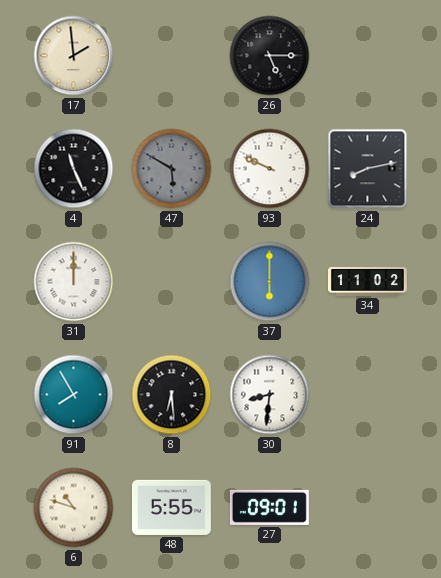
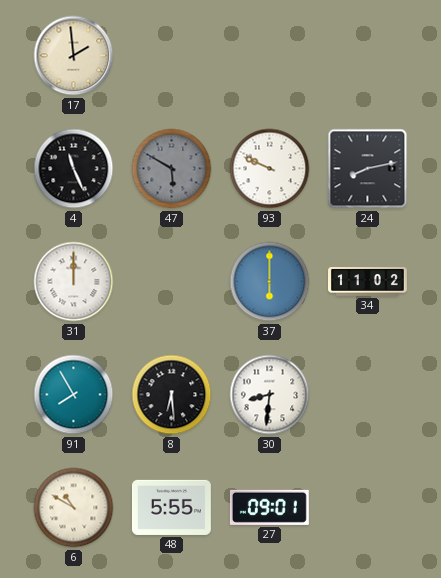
26: 5:15 -> none (270, 56)
6: 10:48 -> 10:50 (74, 508)
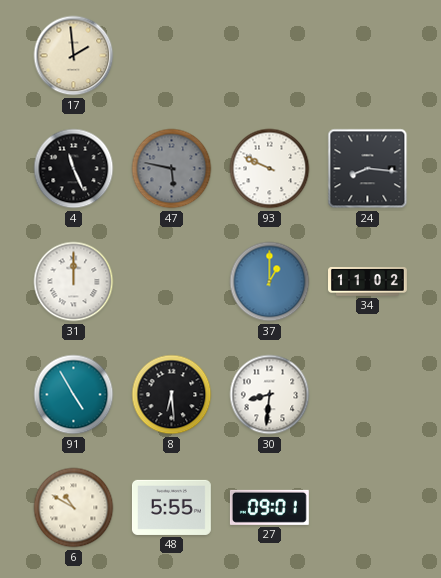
47: 5:50 -> 5:47 (172, 169)
24: 8:13 -> 8:16 (368, 169)
37: 6:00 -> 1:00 (270, 282)
91: 7:55 -> 4:55 (74, 395)
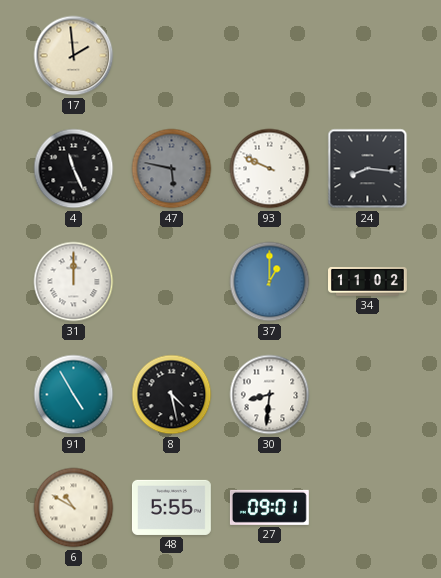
8: 6:29 -> 4:28 (172, 395)
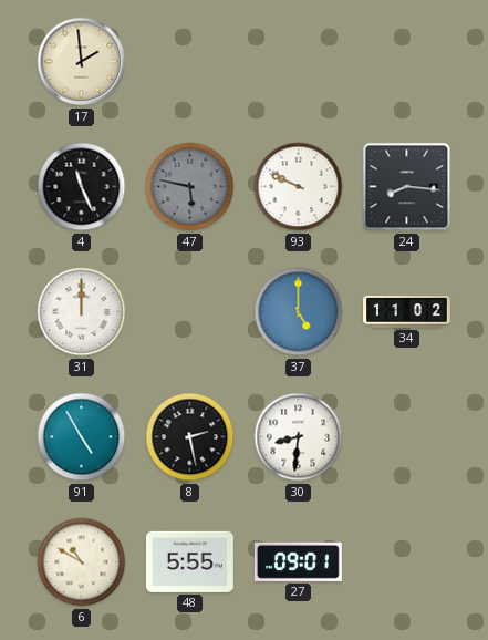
37: 1:00 -> 5:00 (299, 312)
8: 4:28 -> 2:28 (190, 437)
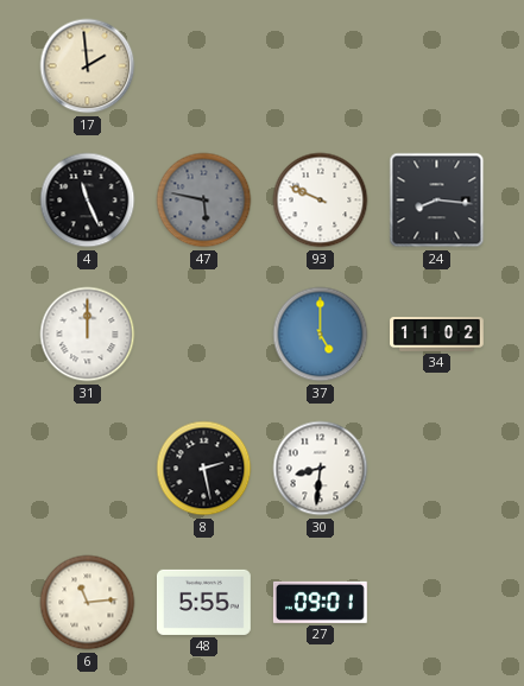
91: 4:55 -> none (82, 437)
6: 10:50 -> 11:14 (88, 603)
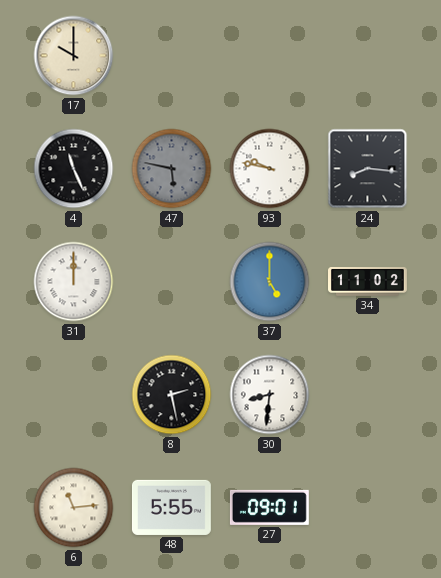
17: 1:59 -> 10:00 (74, 56)
93: 9:49 -> 9:47 (270, 169)
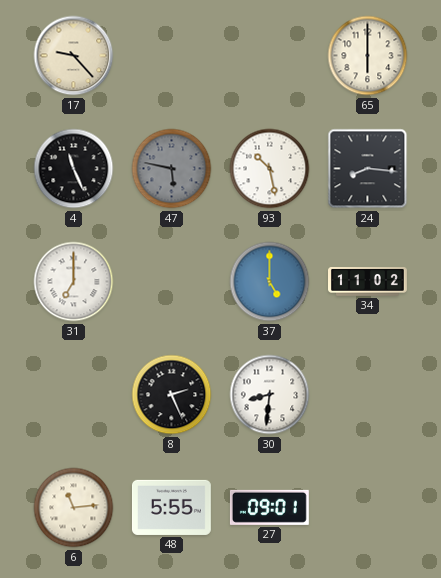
17: 10:00 -> 9:23 (74, 56)
65: none -> 6:00 (368, 56)
93: 9:47 -> 10:28 (270, 169)
31: 12:00 -> 7:00 (74, 282)
8: 2:28 -> 2:26 (172, 395)
